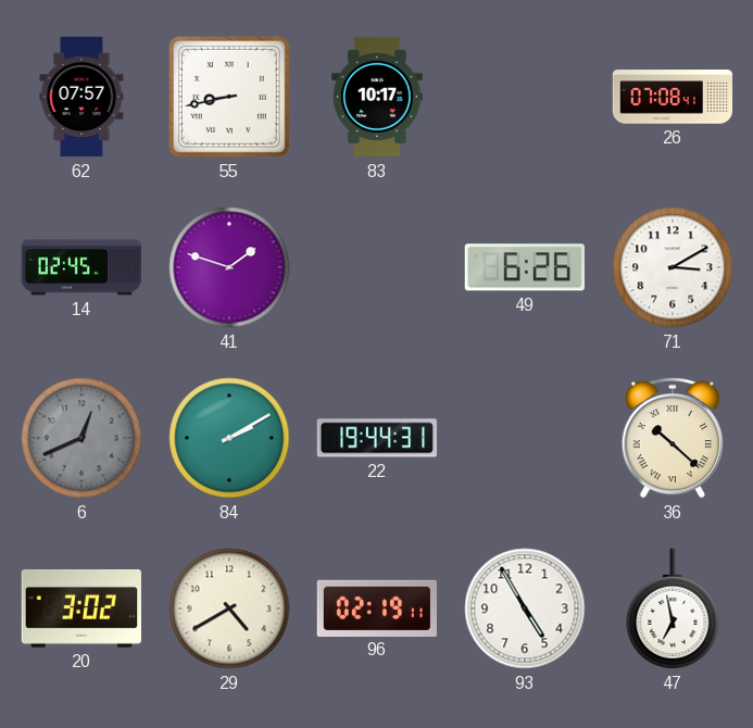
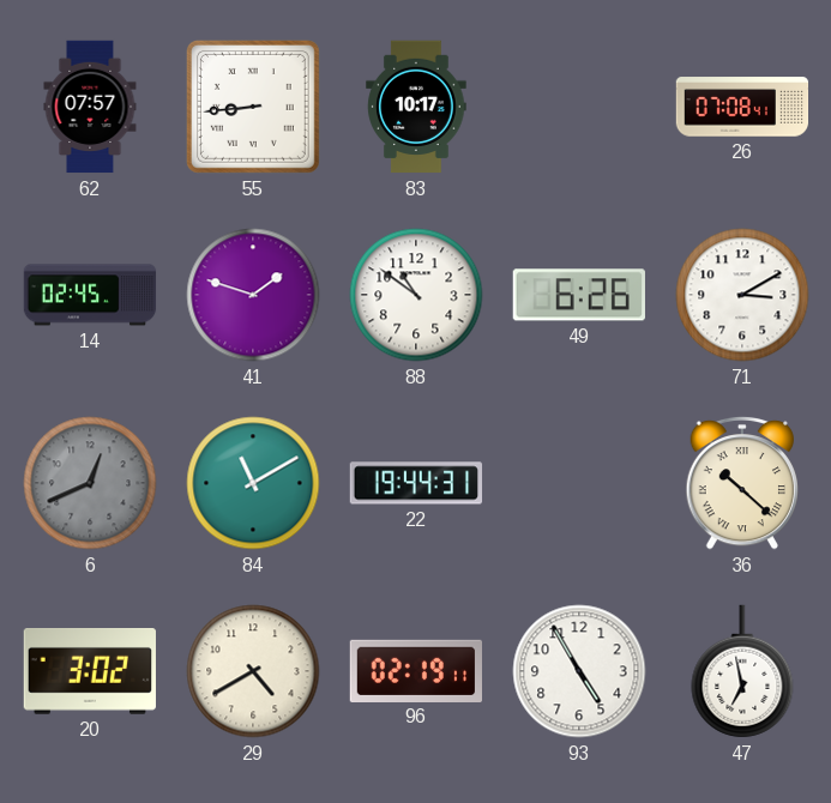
55: 8:43 -> 8:44 (253, 107)
88: none -> 10:51 (416, 295)
84: 2:10 -> 11:10 (253, 483)
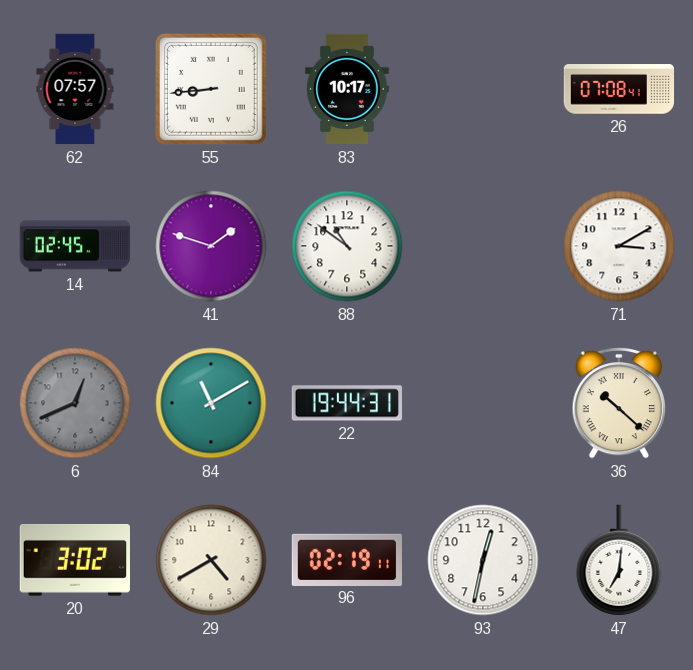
49: 6:26 -> none (579, 295)
93: 4:55 -> 12:32 (483, 560)
47: 6:58 -> 7:01 (619, 560)
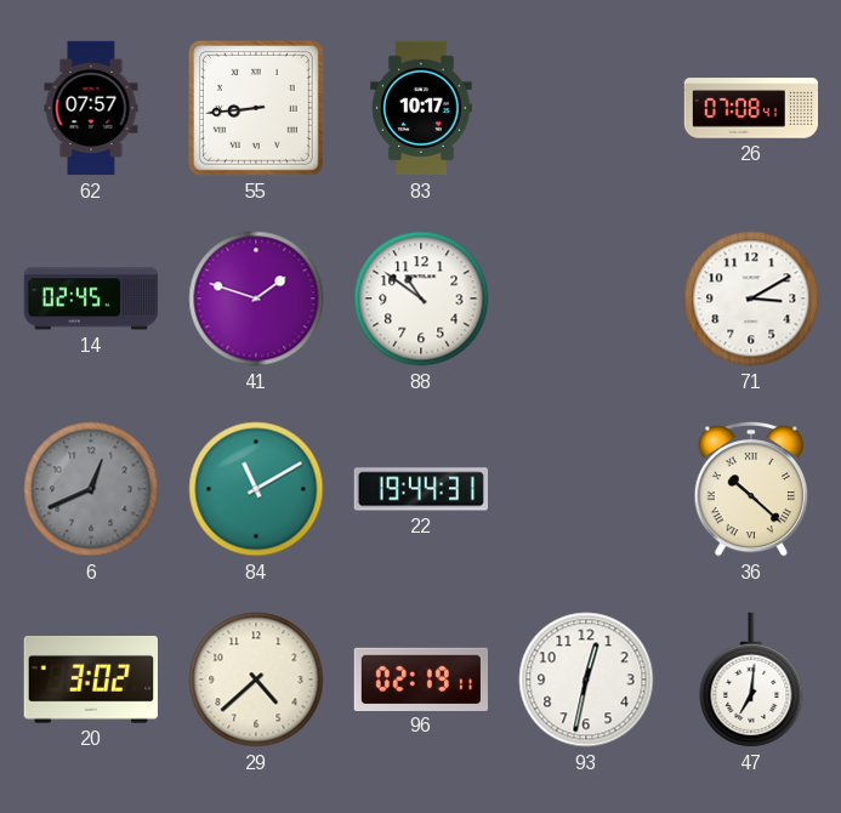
29: 4:40 -> 4:38 (256, 680)
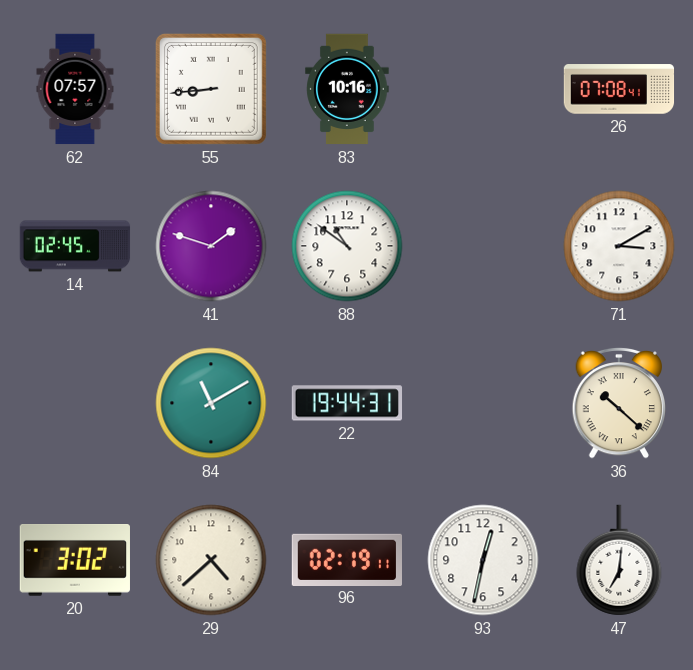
83: 10:17 -> 10:16 (347, 89)
6: 12:41 -> none (91, 489)
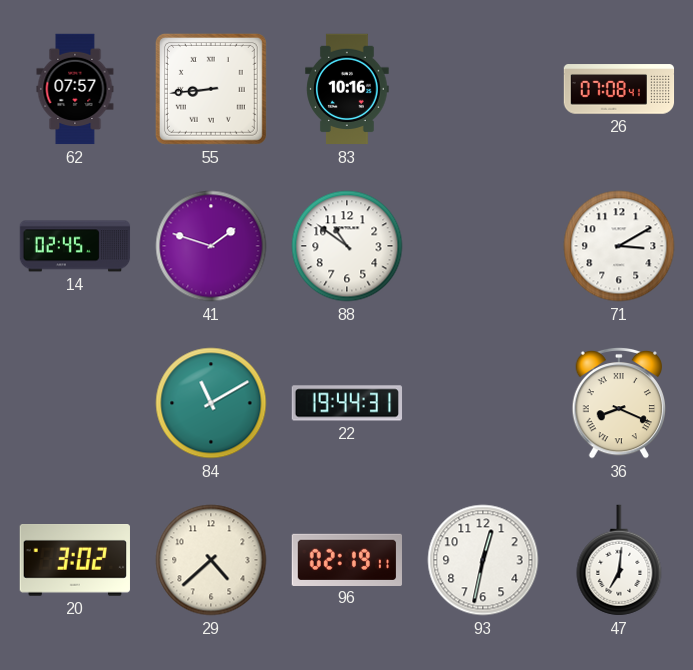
36: 10:22 -> 8:19 (618, 403)
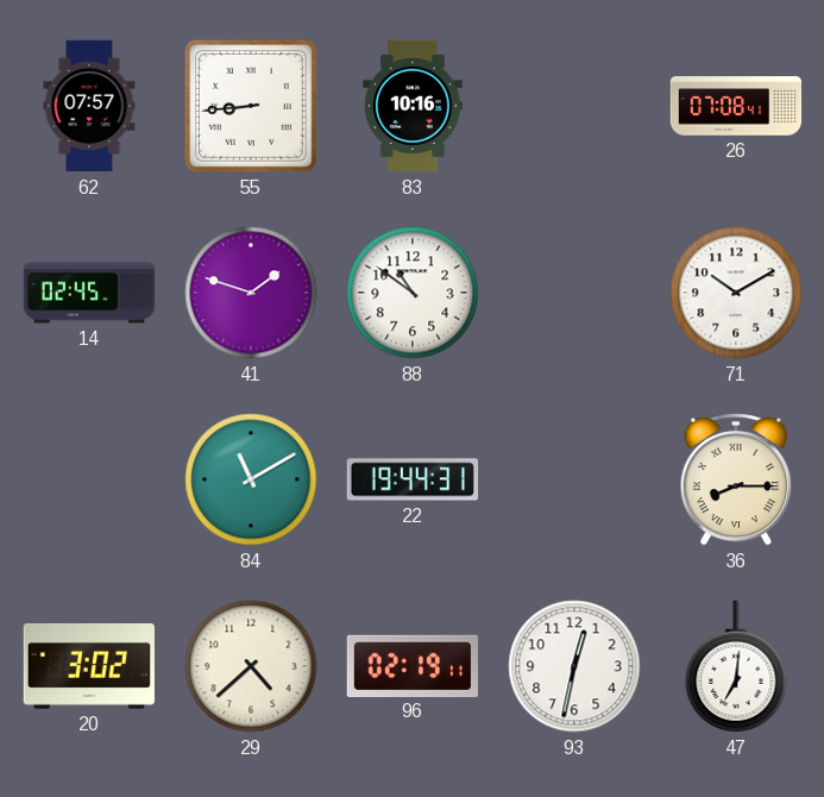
71: 3:10 -> 10:10 (736, 293)
36: 8:19 -> 8:15 (735, 479)
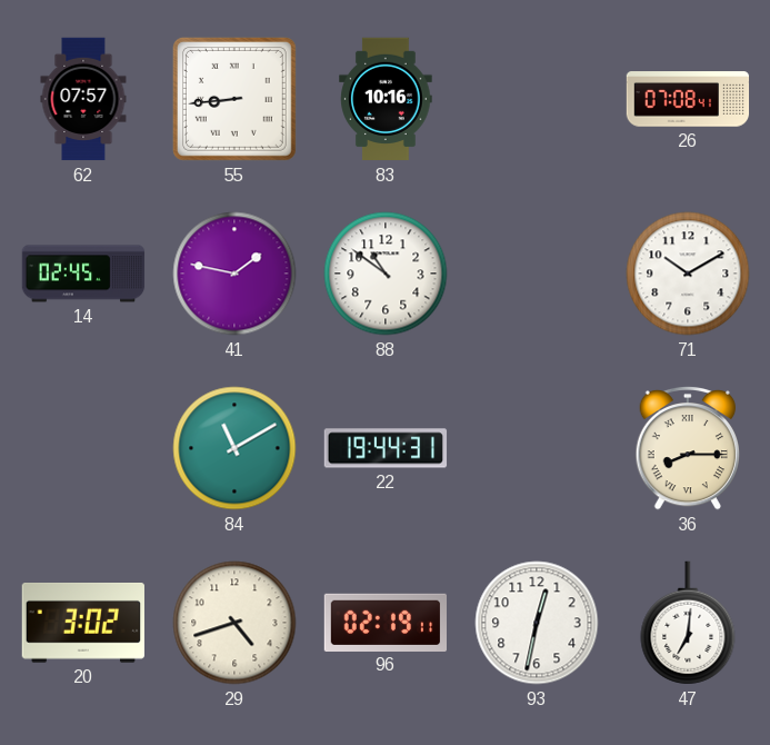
41: 1:48 -> 1:47 (234, 274)
29: 4:38 -> 4:42 (234, 623)
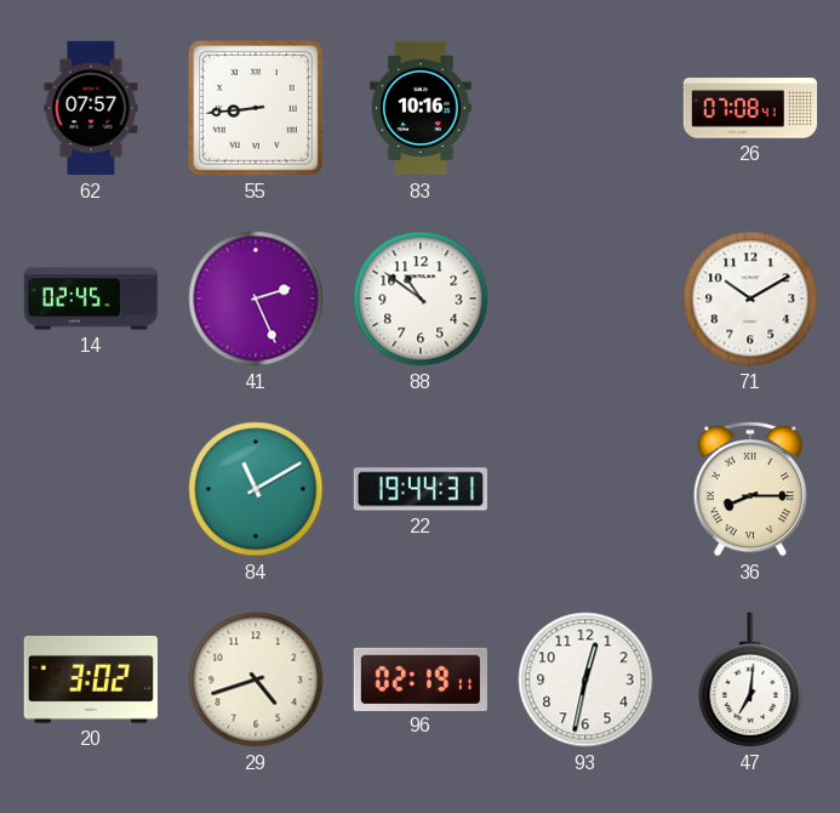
41: 1:47 -> 2:26 (256, 299)
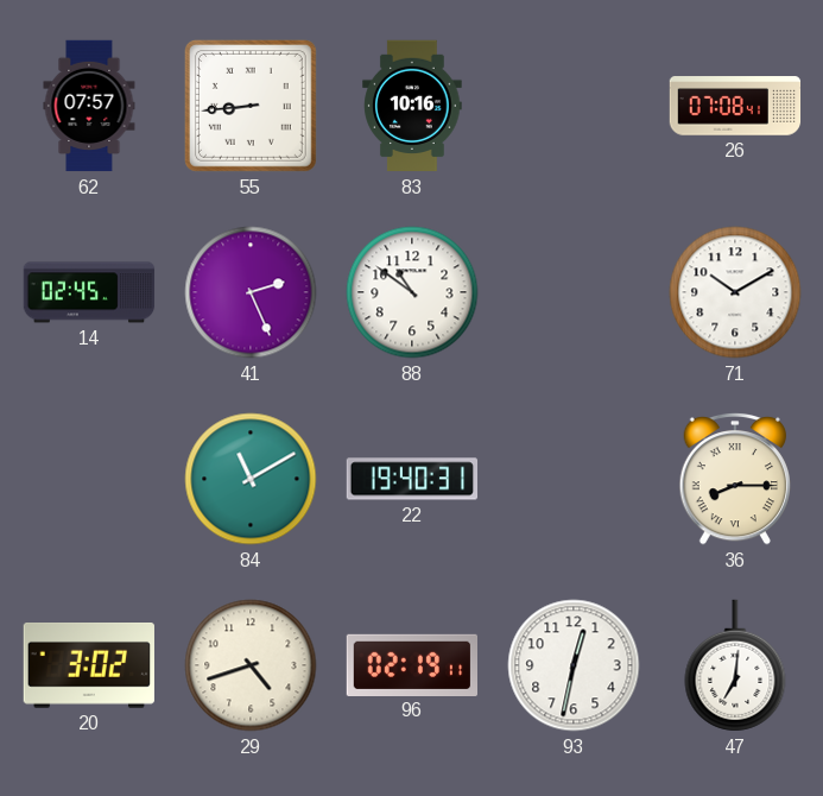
22: 19:44 -> 19:40 (412, 479)
